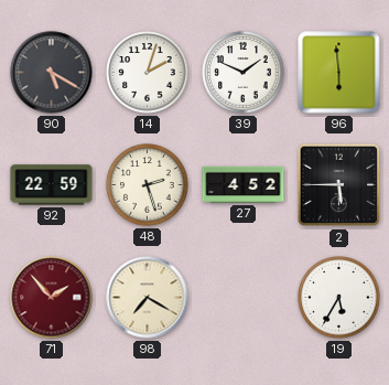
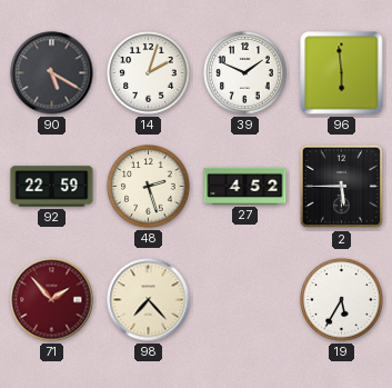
98: 7:20 -> 7:23 (149, 300)
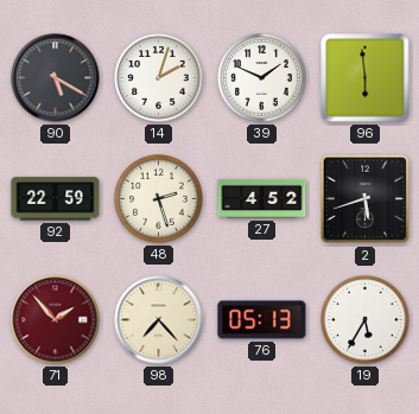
2: 5:45 -> 5:42 (366, 199)
76: none -> 05:13 (262, 320)
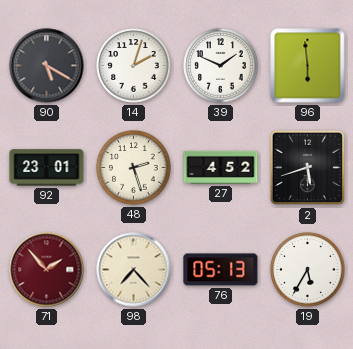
92: 22:59 -> 23:01 (47, 168)
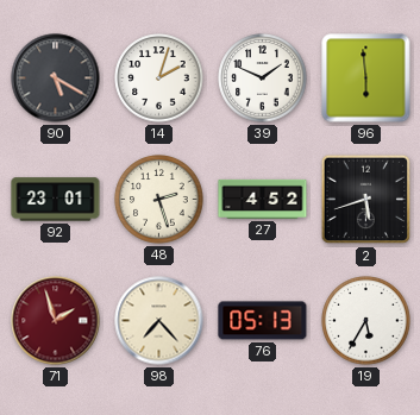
71: 1:53 -> 1:57 (56, 321)
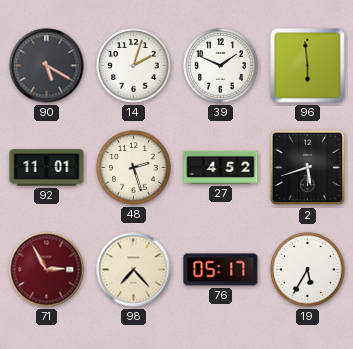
92: 23:01 -> 11:01 (47, 168)
71: 1:57 -> 2:55 (47, 270)
76: 05:13 -> 05:17 (221, 270)
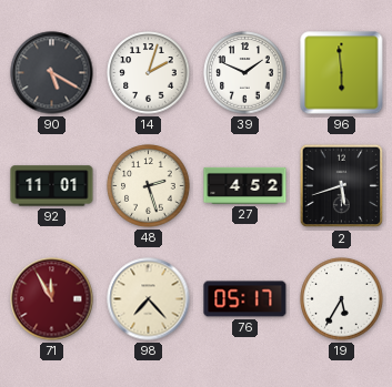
71: 2:55 -> 11:55 (52, 299)
